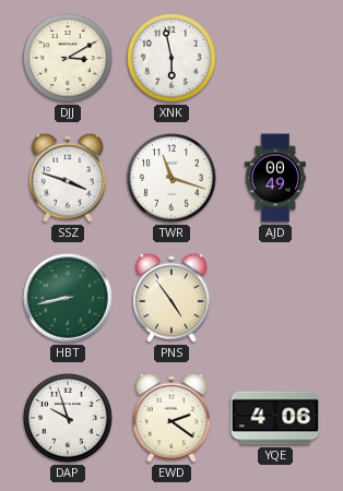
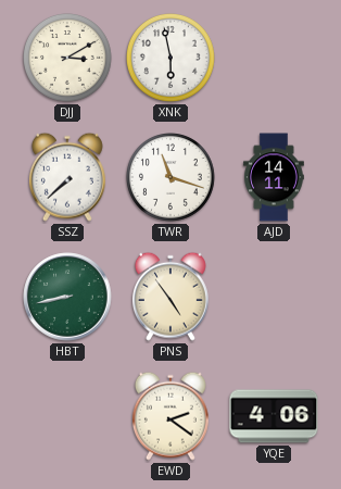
SSZ: 3:48 -> 7:38 (67, 177)
AJD: 00:49 -> 14:11 (274, 177)
DAP: 9:57 -> none (69, 419)
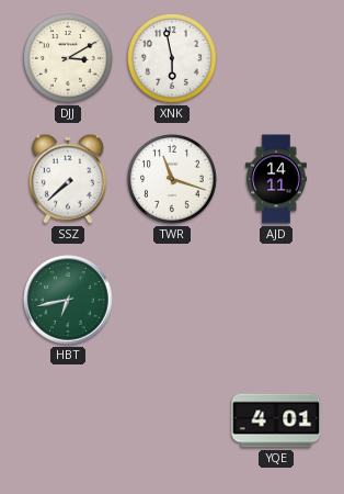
HBT: 8:43 -> 6:43 (68, 300)
PNS: 4:54 -> none (171, 297)
EWD: 2:21 -> none (171, 416)
YQE: 4:06 -> 4:01 (276, 420)
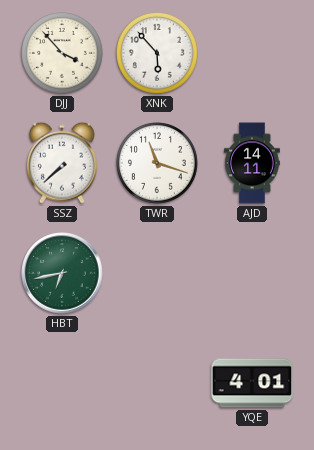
DJJ: 3:10 -> 3:53 (63, 54)
XNK: 5:58 -> 5:53 (158, 54)
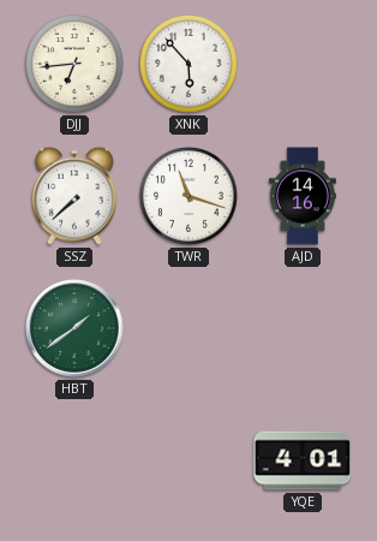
DJJ: 3:53 -> 6:44 (76, 65)
AJD: 14:11 -> 14:16 (303, 196)
HBT: 6:43 -> 1:39 (74, 328)
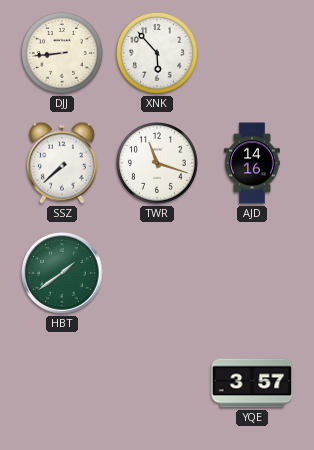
DJJ: 6:44 -> 8:44 (63, 54)
YQE: 4:01 -> 3:57 (252, 383)
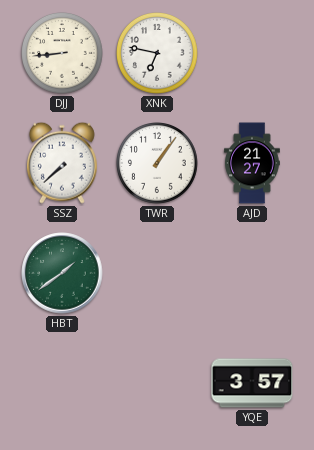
XNK: 5:53 -> 6:47 (158, 54)
TWR: 11:18 -> 1:06 (158, 164)
AJD: 14:16 -> 21:27 (252, 163)
